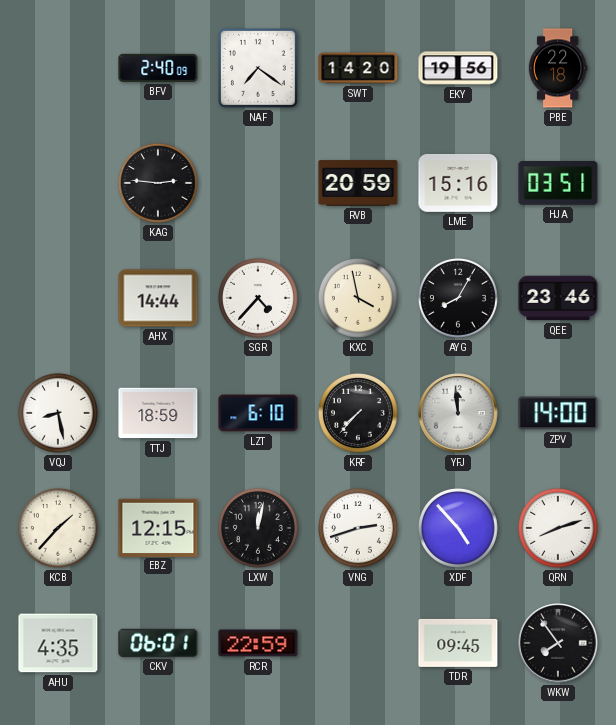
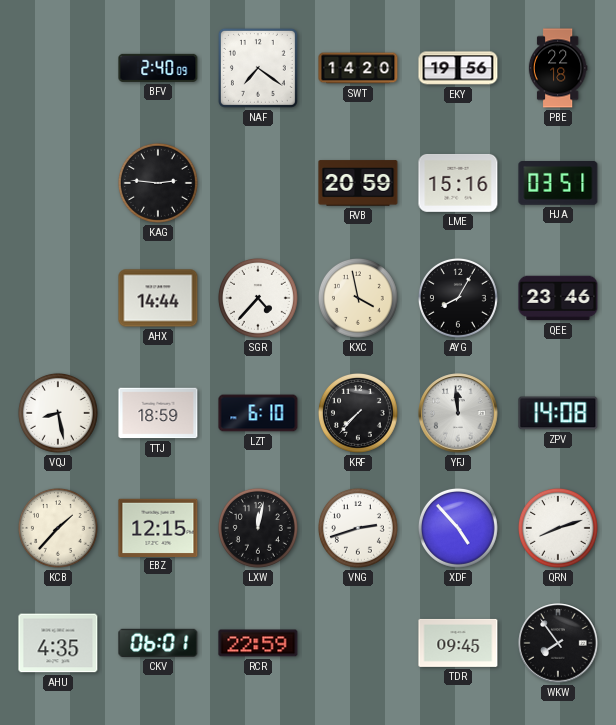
ZPV: 14:00 -> 14:08 (558, 413)
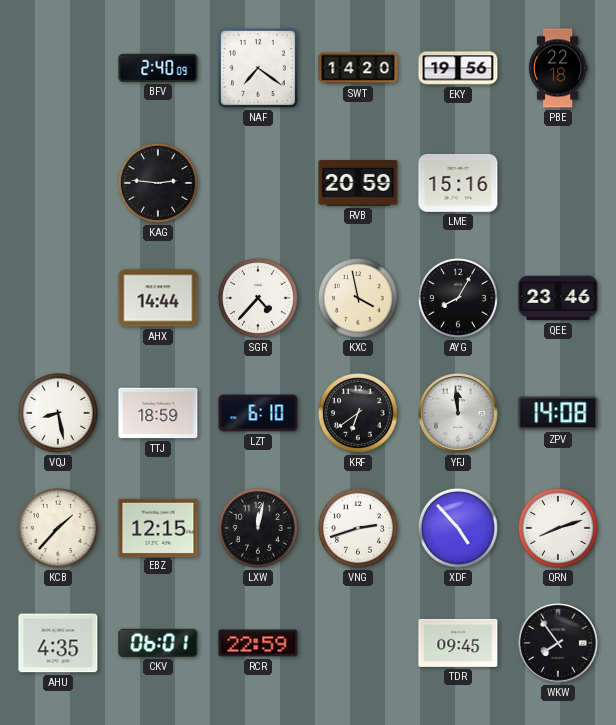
HJA: 03:51 -> none (558, 184)
KRF: 7:37 -> 6:39 (358, 413)
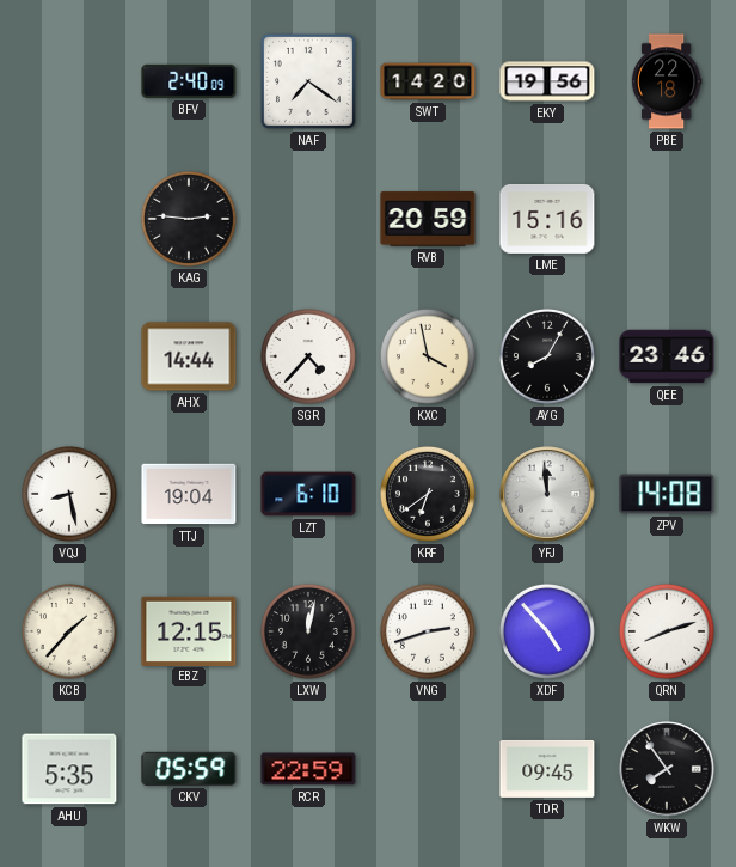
TTJ: 18:59 -> 19:04 (189, 494)
AHU: 4:35 -> 5:35 (69, 769)
CKV: 06:01 -> 05:59 (189, 769)
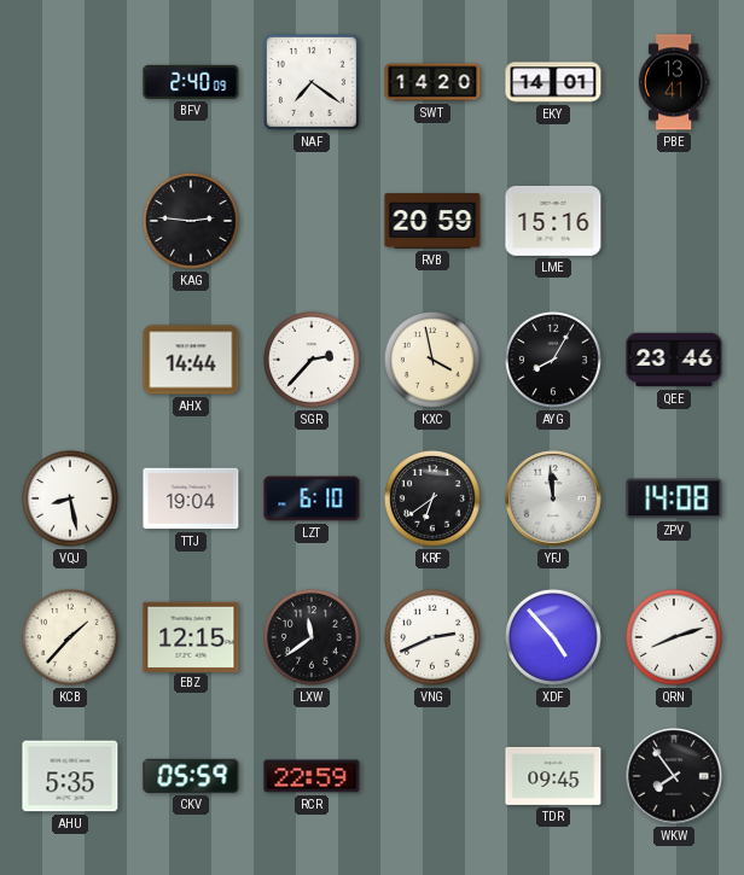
EKY: 19:56 -> 14:01 (553, 82)
PBE: 22:18 -> 13:41 (674, 82)
SGR: 4:37 -> 2:37 (312, 360)
LXW: 12:02 -> 11:39 (312, 637)
VNG: 2:42 -> 2:41 (432, 637)
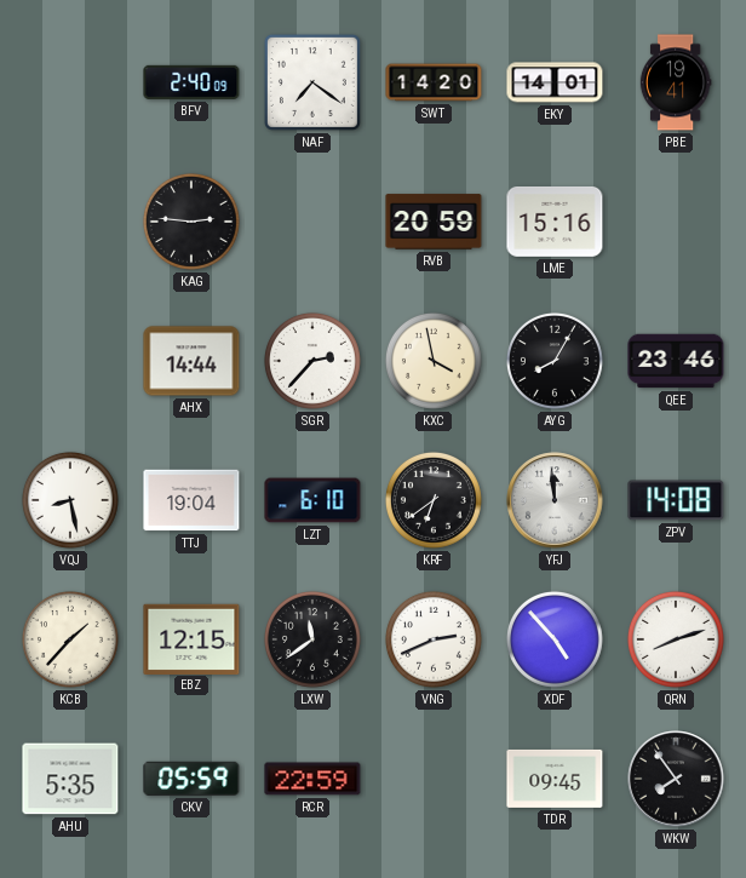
PBE: 13:41 -> 19:41 (676, 82)
